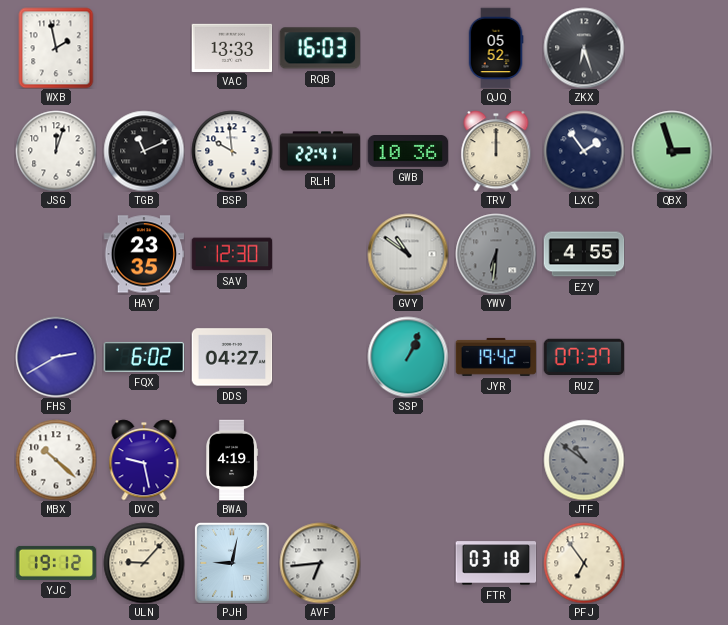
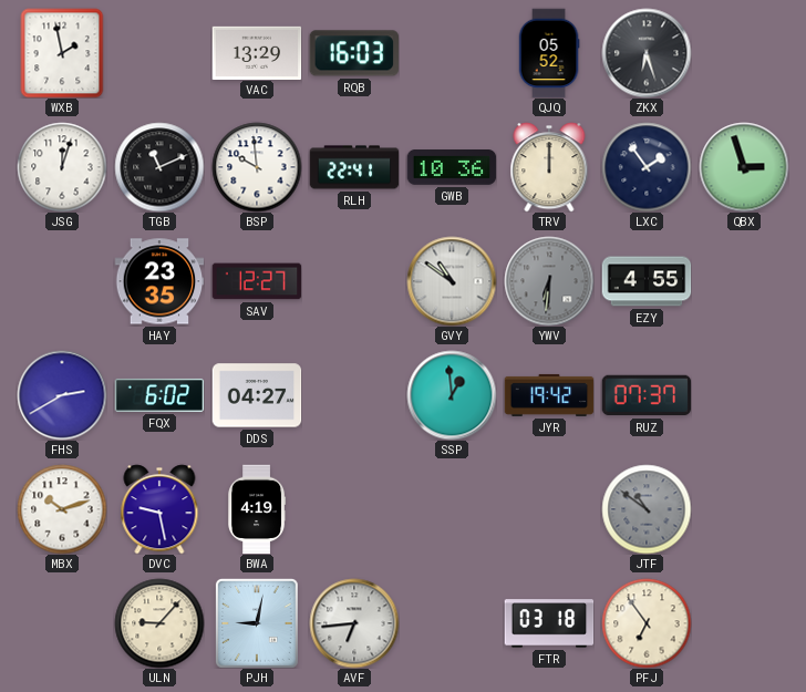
VAC: 13:33 -> 13:29 (257, 52)
SAV: 12:30 -> 12:27 (257, 281)
SSP: 1:04 -> 12:59 (452, 395)
MBX: 10:22 -> 10:12 (62, 509)
YJC: 19:12 -> none (56, 563)
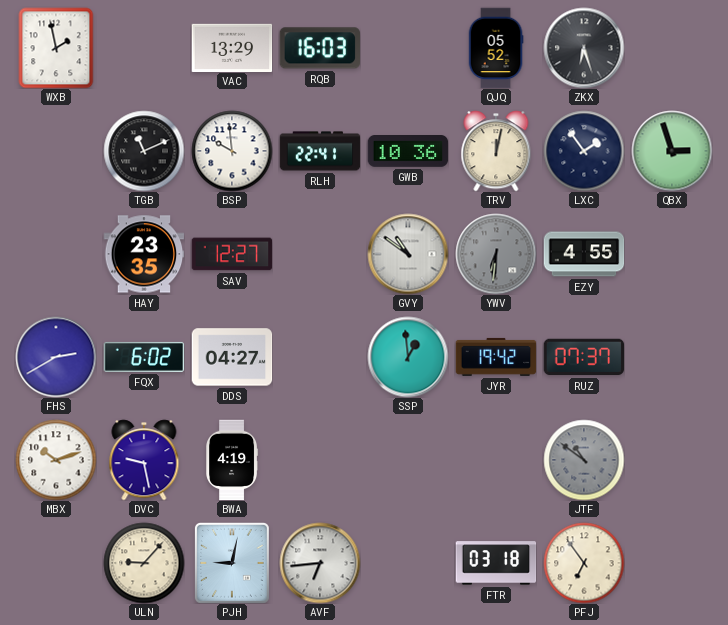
JSG: 12:03 -> none (62, 167)
TRV: 12:00 -> 12:02 (496, 151)
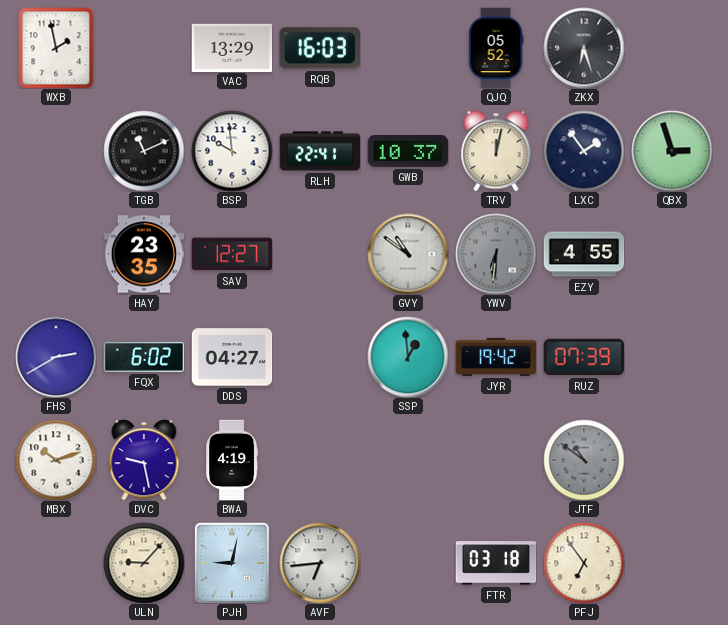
GWB: 10:36 -> 10:37 (408, 152)
RUZ: 07:37 -> 07:39 (584, 357)
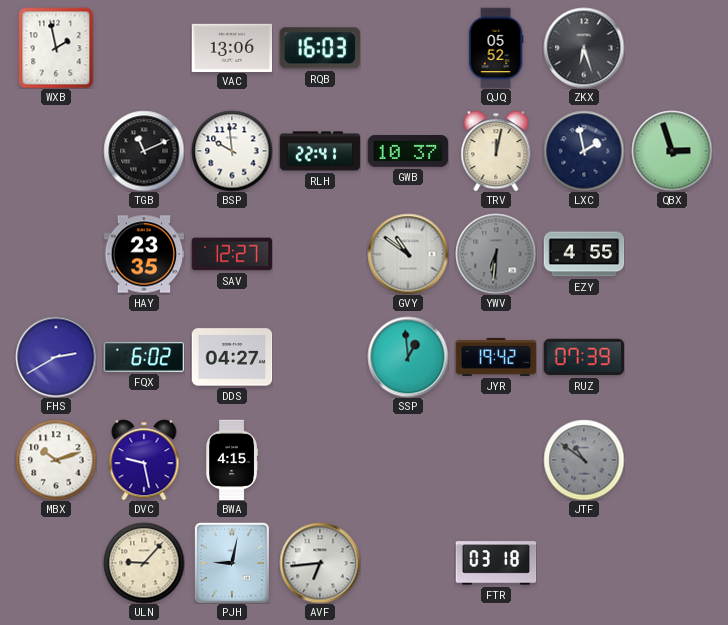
VAC: 13:29 -> 13:06 (232, 47)
LXC: 1:54 -> 1:58 (584, 151)
BWA: 4:19 -> 4:15 (232, 460)
PFJ: 6:54 -> none (584, 563)
